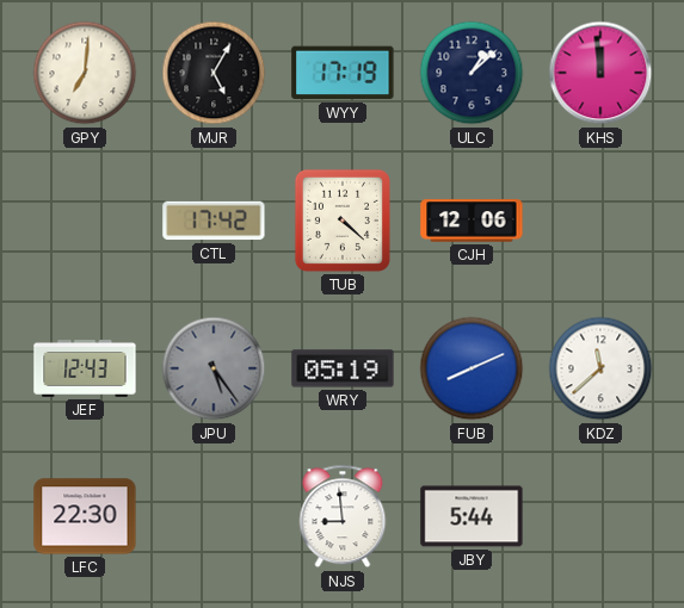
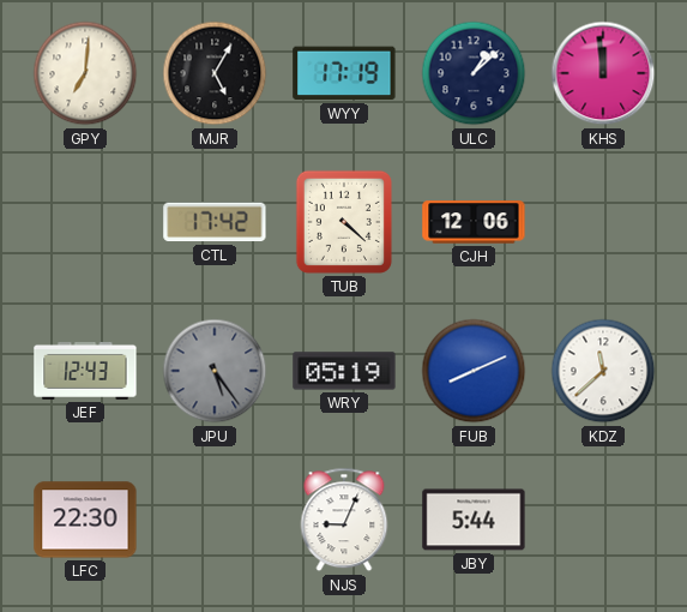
NJS: 8:59 -> 9:04 (344, 520)
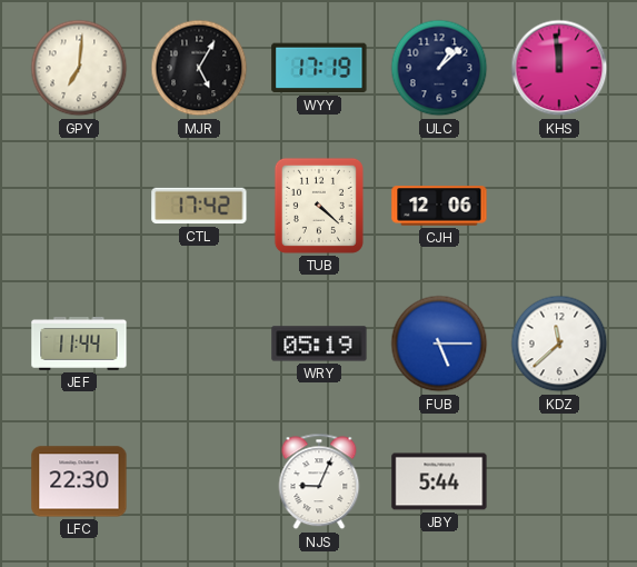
JEF: 12:43 -> 11:44 (79, 345)
JPU: 5:24 -> none (215, 371)
FUB: 8:11 -> 5:15 (439, 344)
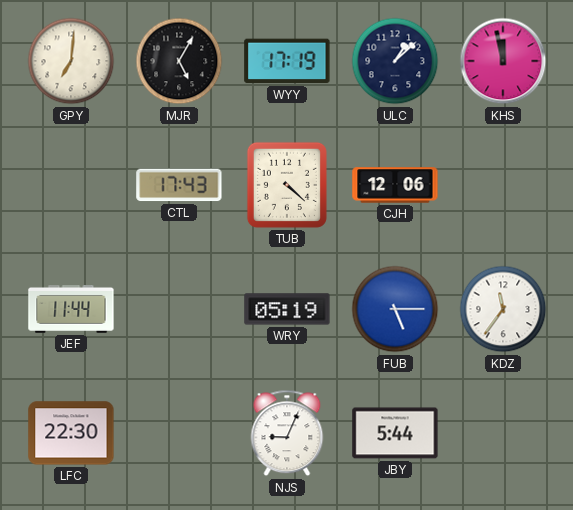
KHS: 11:59 -> 11:58 (503, 61)
CTL: 17:42 -> 17:43 (179, 185)
KDZ: 11:38 -> 11:36 (503, 309)
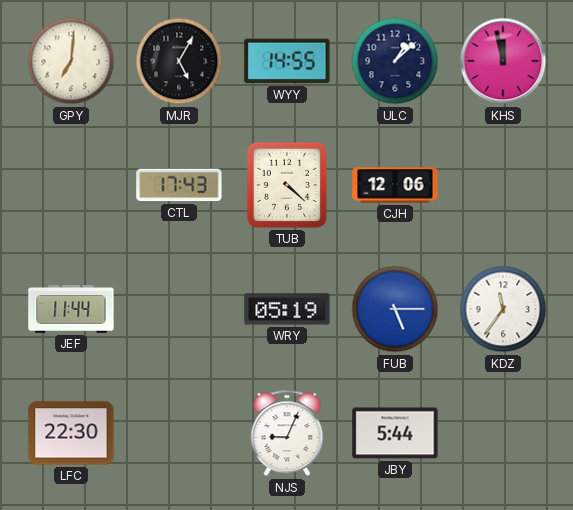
WYY: 17:19 -> 14:55 (287, 61)
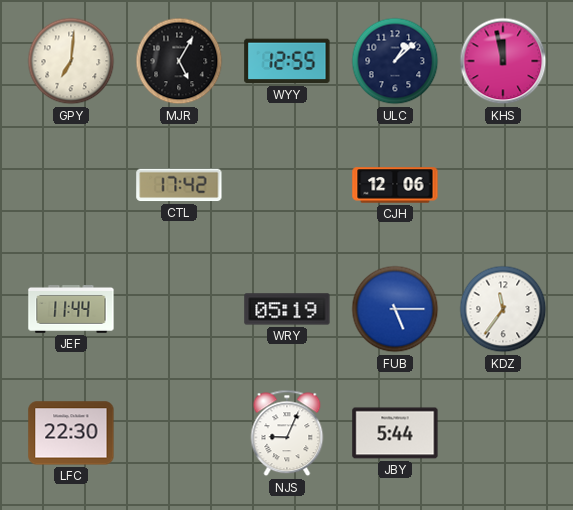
WYY: 14:55 -> 12:55 (287, 61)
CTL: 17:43 -> 17:42 (179, 185)
TUB: 4:22 -> none (287, 185)
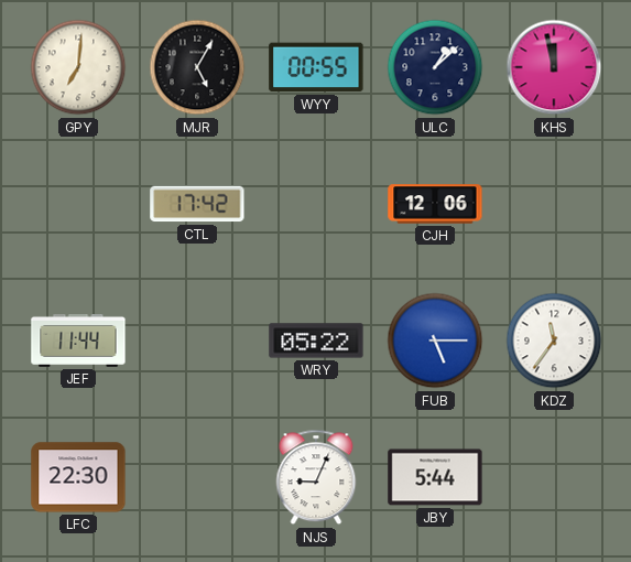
WYY: 12:55 -> 00:55 (316, 67)
WRY: 05:19 -> 05:22 (316, 341)
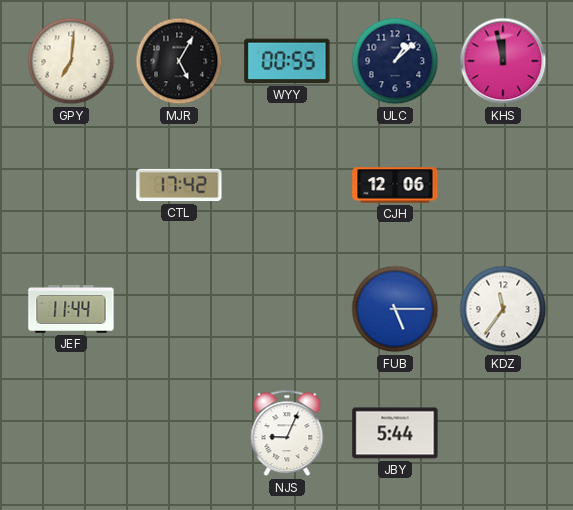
WRY: 05:22 -> none (316, 341)
LFC: 22:30 -> none (78, 477)
